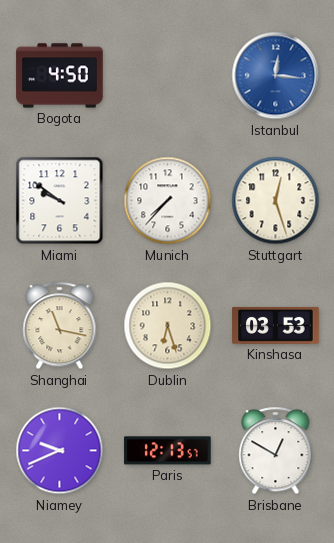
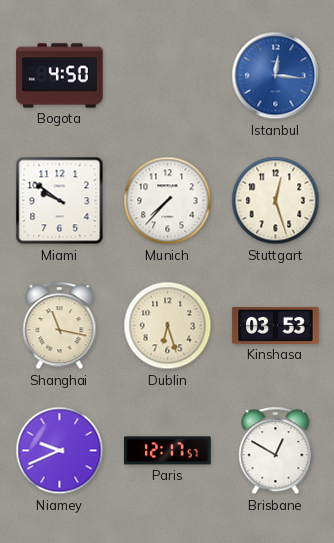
Paris: 12:13 -> 12:17 (168, 451)
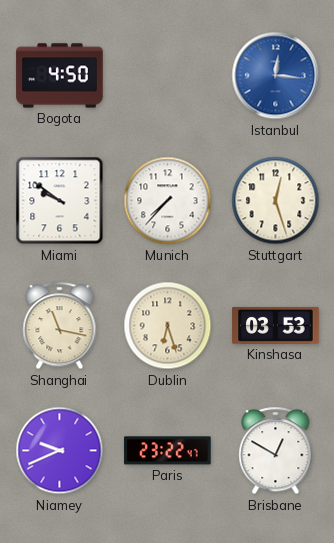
Paris: 12:17 -> 23:22 (168, 451)
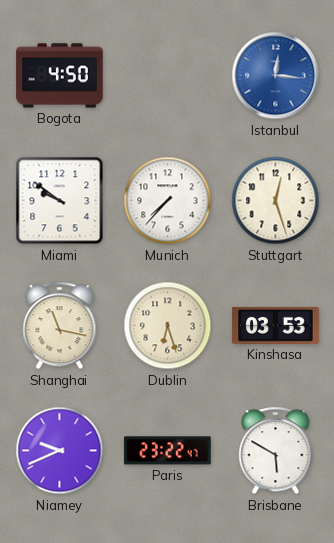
Brisbane: 12:50 -> 5:50 (276, 451)
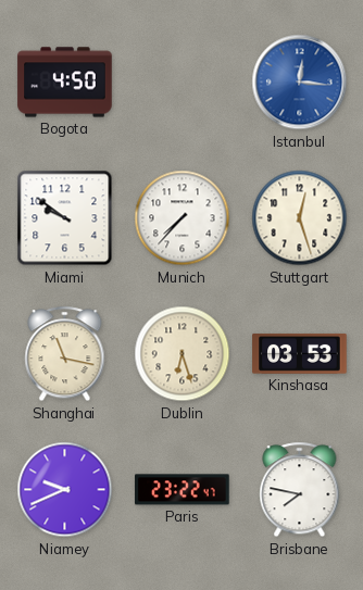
Brisbane: 5:50 -> 7:47 (300, 490)
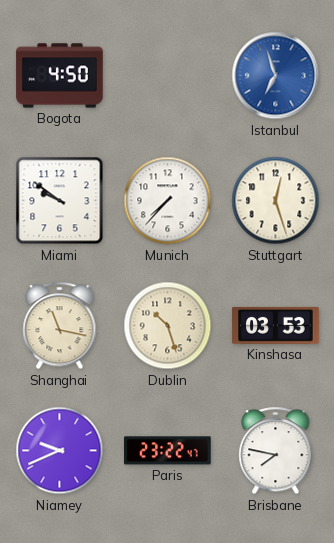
Istanbul: 12:16 -> 6:57 (276, 76)
Dublin: 6:27 -> 10:27 (168, 326)
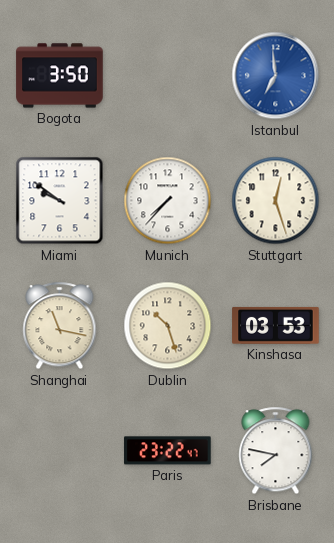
Bogota: 4:50 -> 3:50 (60, 76)
Istanbul: 6:57 -> 6:59 (276, 76)
Niamey: 9:41 -> none (60, 451)
